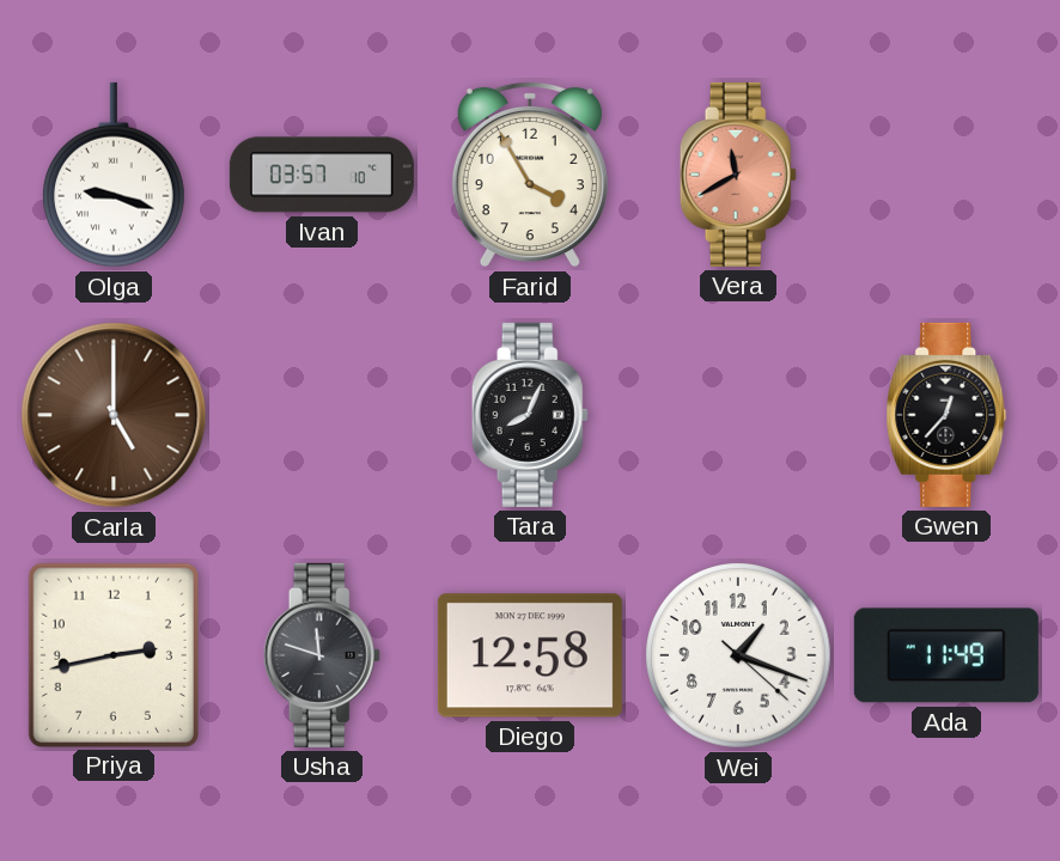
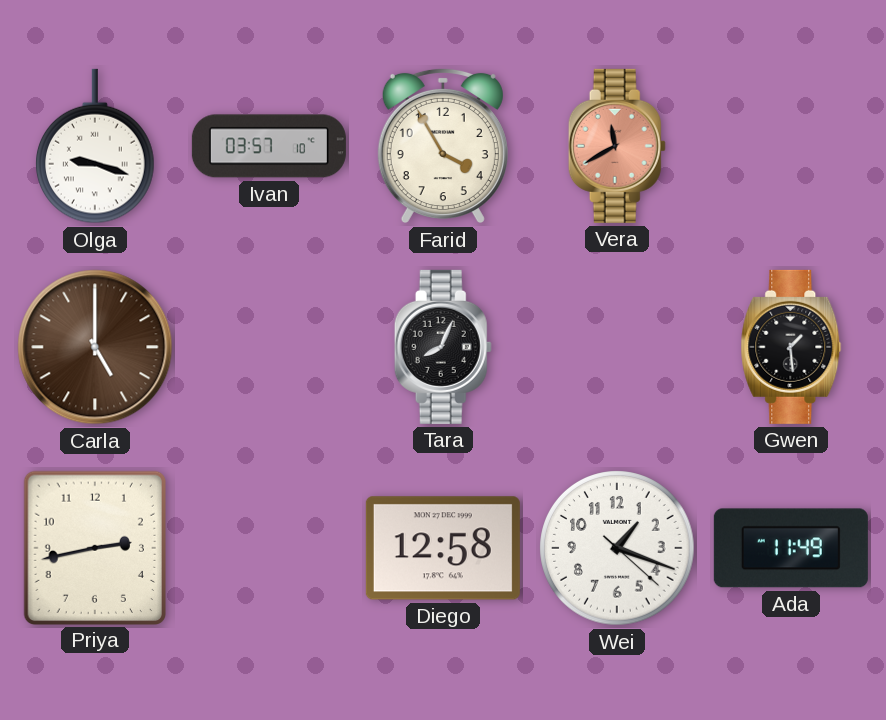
Gwen: 12:37 -> 1:29 (791, 347)
Usha: 11:48 -> none (322, 655)
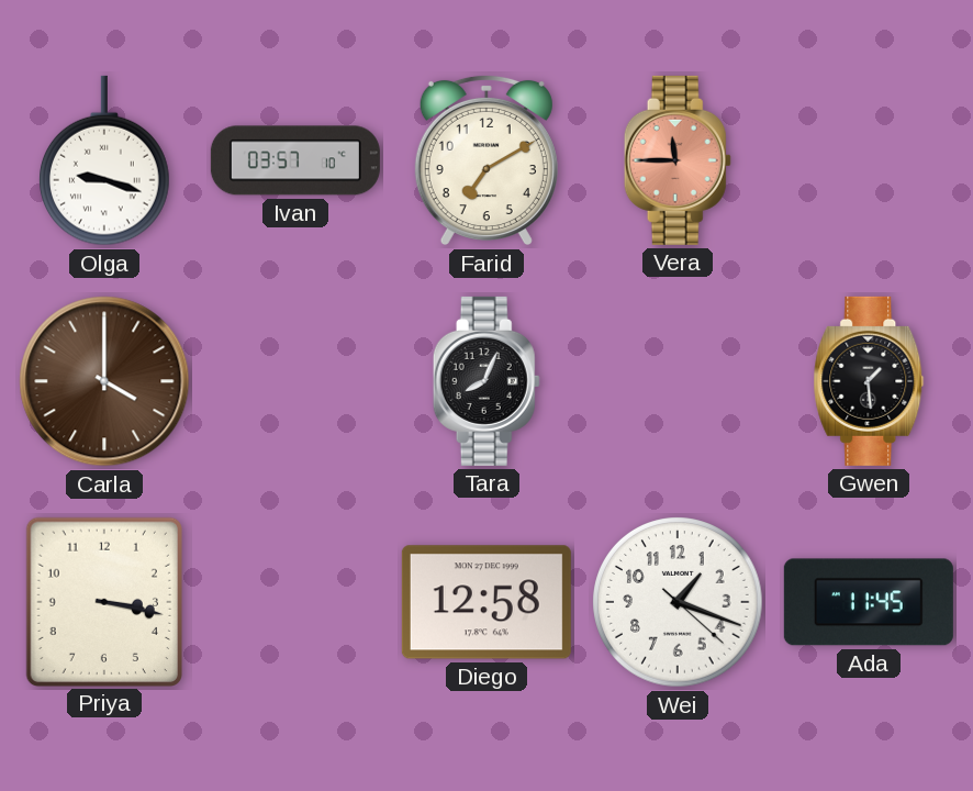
Farid: 3:55 -> 7:10 (486, 160)
Vera: 11:40 -> 11:45 (678, 160)
Carla: 5:00 -> 4:00 (104, 381)
Priya: 2:43 -> 3:17 (103, 601)
Ada: 11:49 -> 11:45 (869, 602)
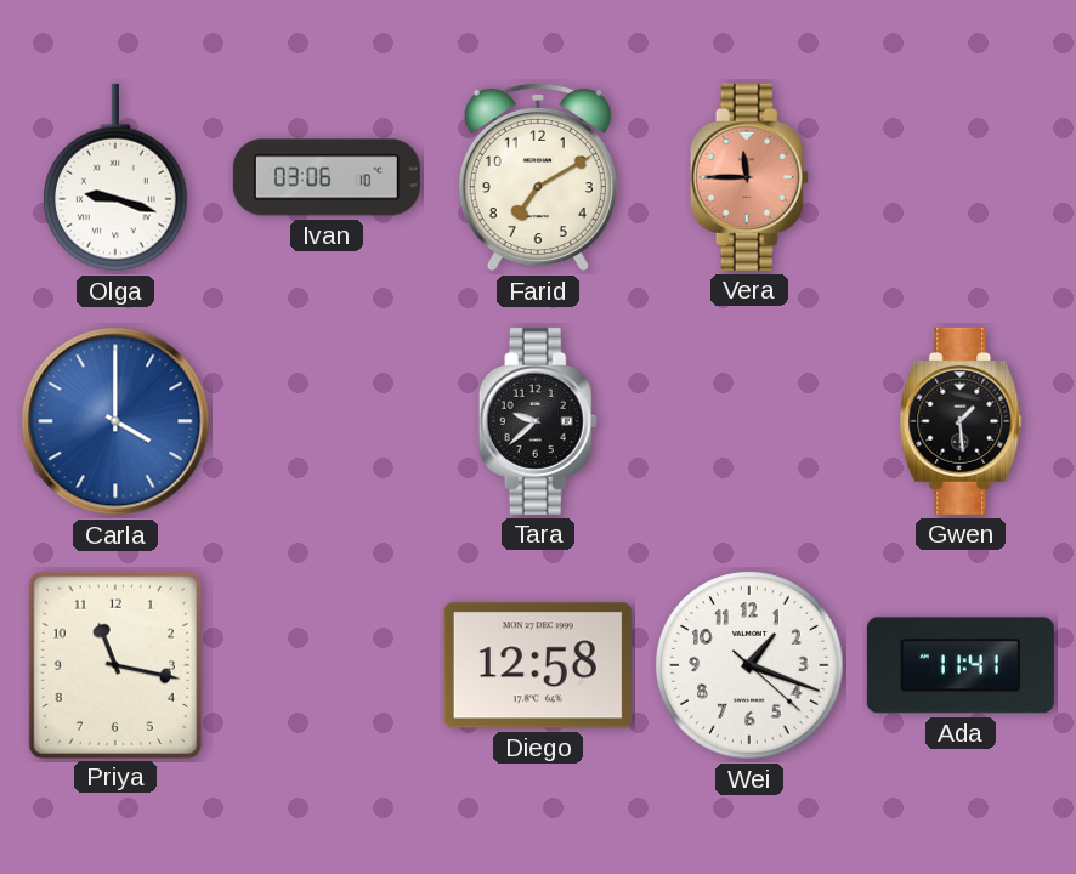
Ivan: 03:57 -> 03:06 (327, 177)
Carla dial: brown -> blue (115, 421)
Tara: 8:04 -> 9:38 (538, 421)
Priya: 3:17 -> 11:17 (114, 664)
Ada: 11:45 -> 11:41 (961, 665)
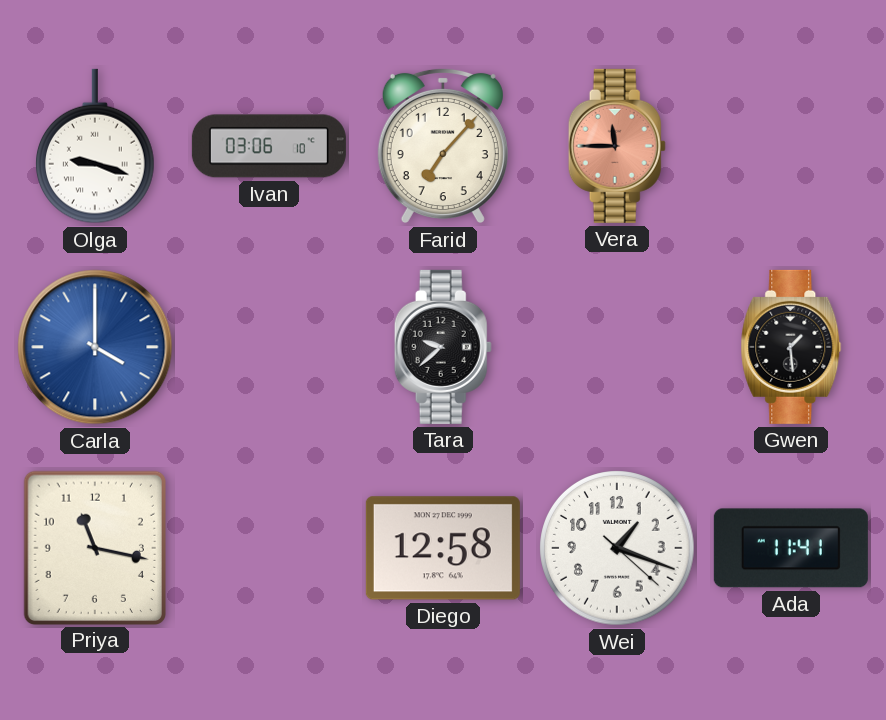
Farid: 7:10 -> 7:07 (443, 146)
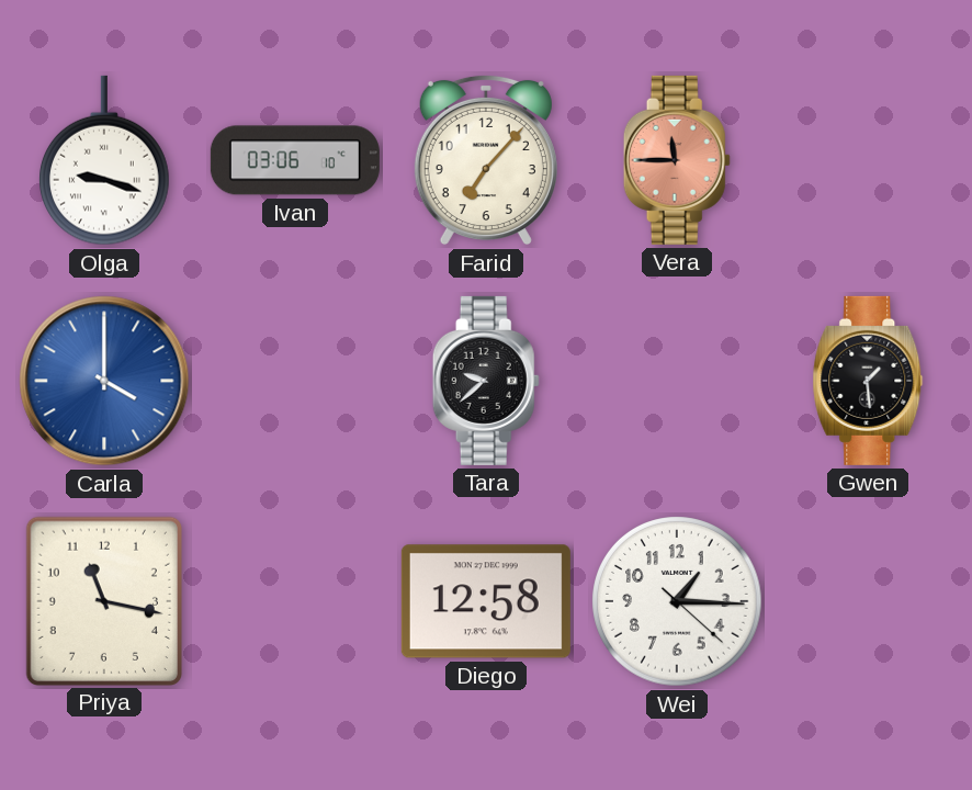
Wei: 1:18 -> 1:15 (677, 601)
Ada: 11:41 -> none (791, 548)
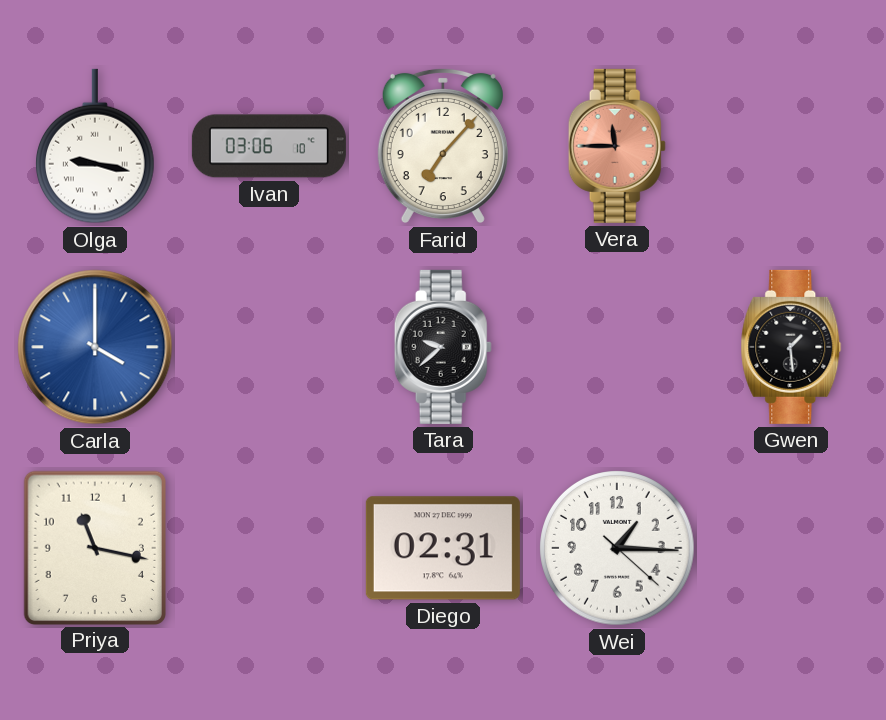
Olga: 9:18 -> 9:17 (96, 146)
Diego: 12:58 -> 02:31 (443, 548)
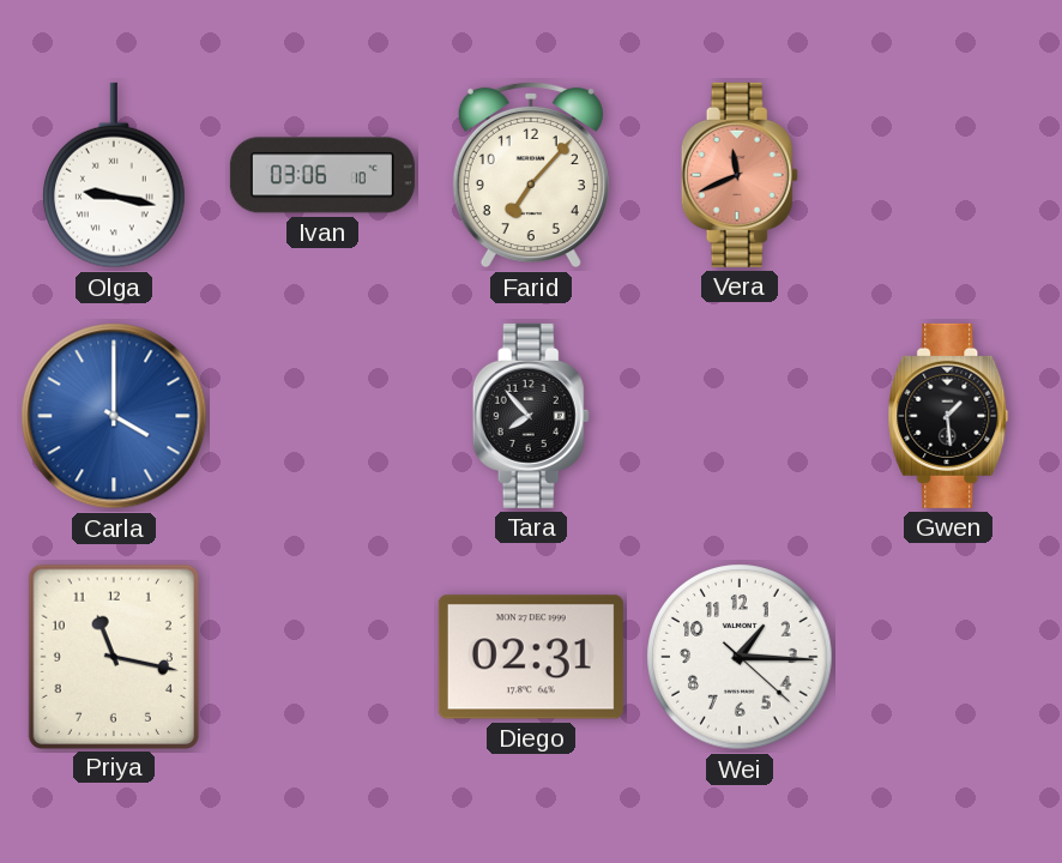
Vera: 11:45 -> 11:41 (740, 175)
Tara: 9:38 -> 7:53 (531, 416)
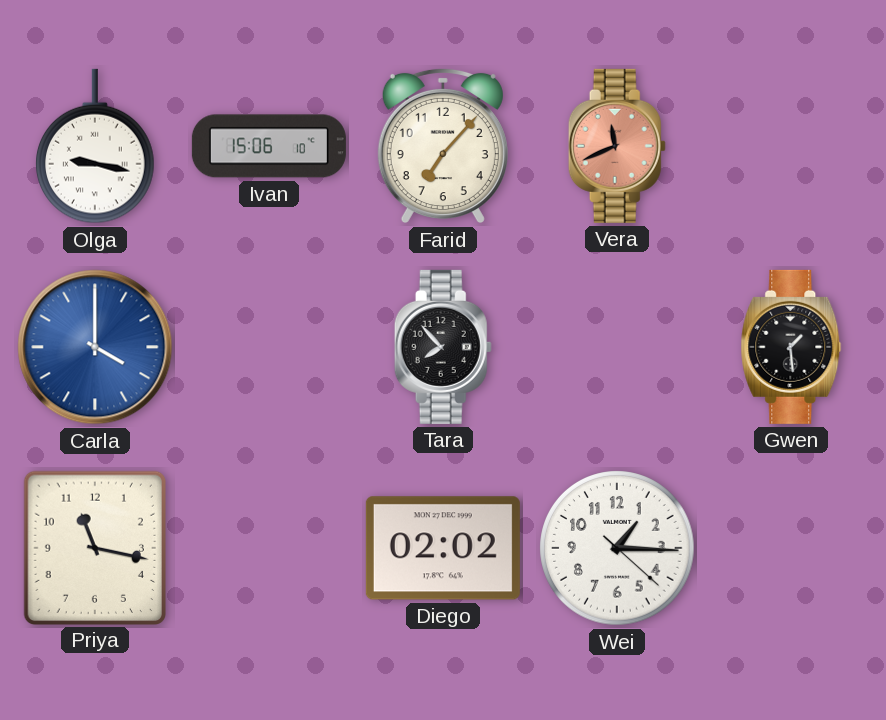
Ivan: 03:06 -> 15:06 (269, 146)
Diego: 02:31 -> 02:02 (443, 548)
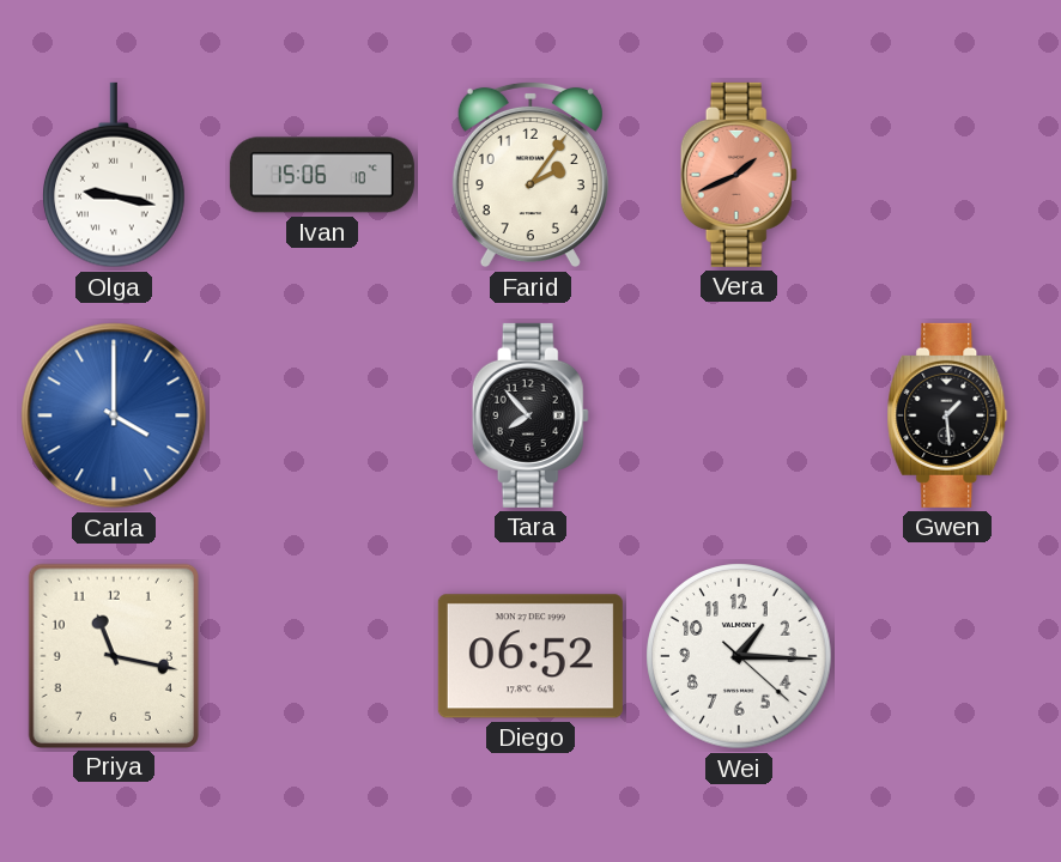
Farid: 7:07 -> 2:06 (530, 175)
Vera: 11:41 -> 1:41 (739, 175)
Diego: 02:02 -> 06:52 (530, 656)
